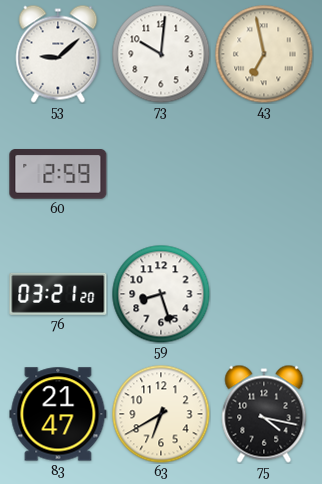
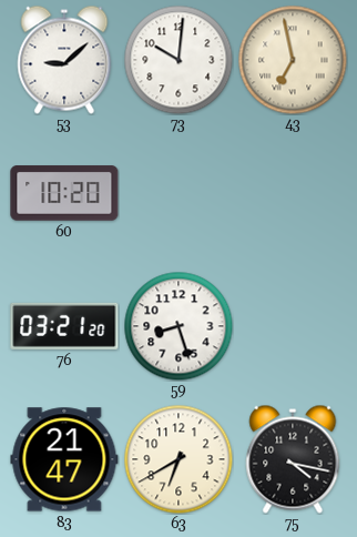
60: 2:59 -> 10:20 (64, 193)
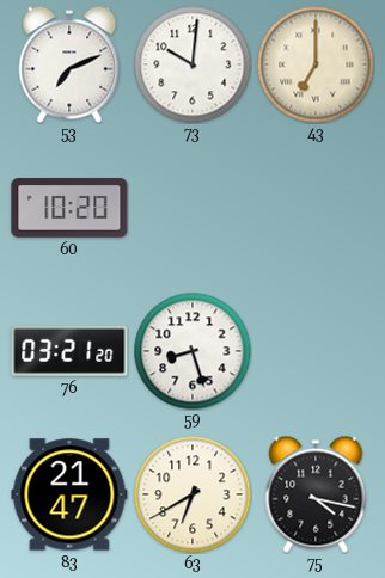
53: 9:08 -> 7:11 (69, 64)
43: 6:58 -> 7:00 (316, 64)
